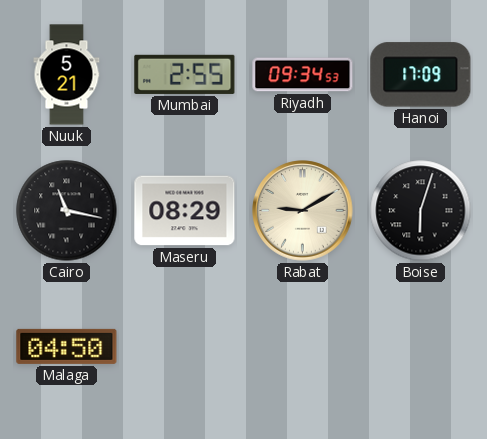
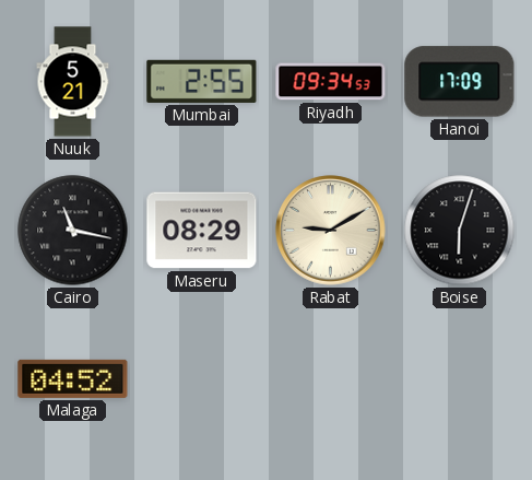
Malaga: 04:50 -> 04:52 (73, 378)
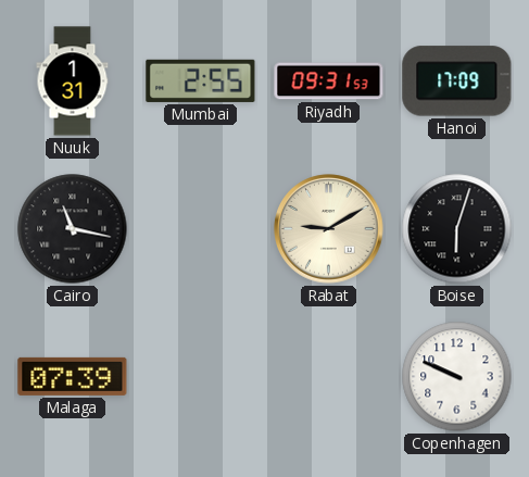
Nuuk: 5:21 -> 1:31 (73, 81)
Riyadh: 09:34 -> 09:31 (329, 81)
Maseru: 08:29 -> none (202, 231)
Malaga: 04:52 -> 07:39 (73, 376)
Copenhagen: none -> 9:49 (457, 377)
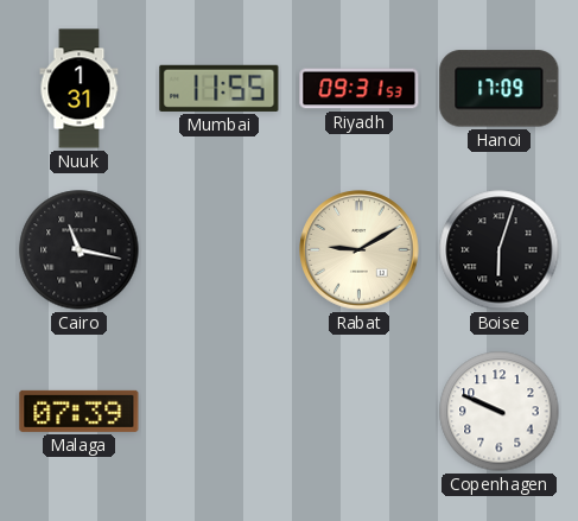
Mumbai: 2:55 -> 11:55 (220, 88)
